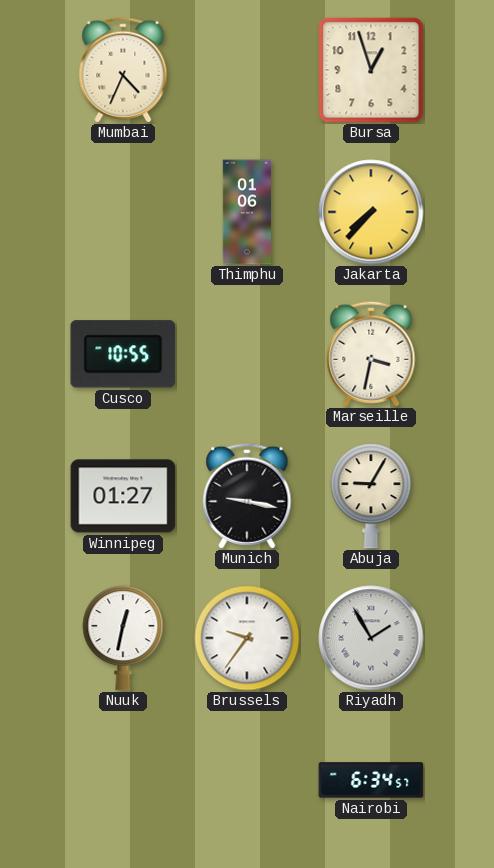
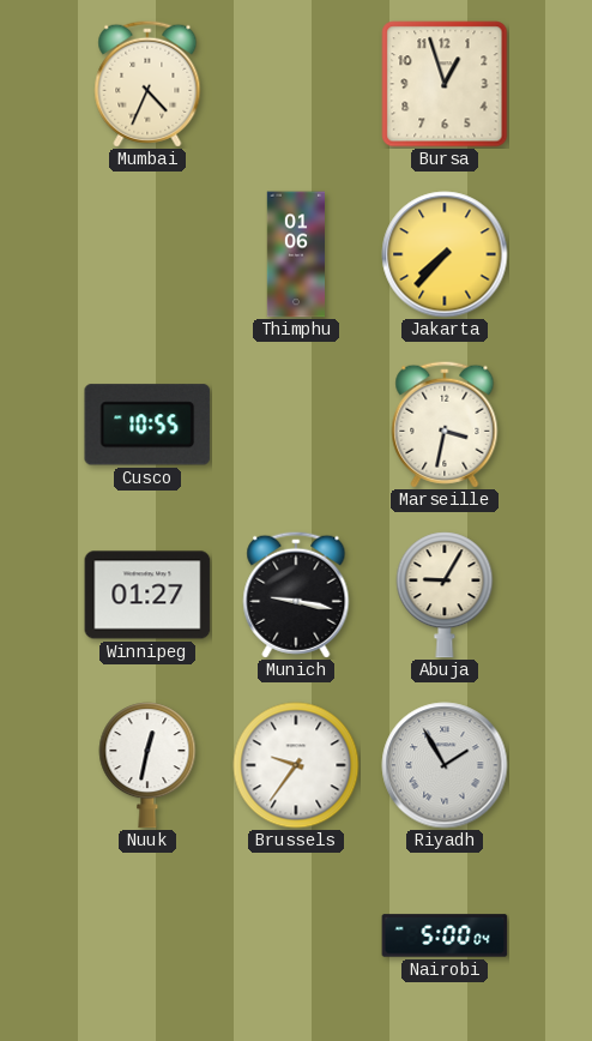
Nairobi: 6:34 -> 5:00 (445, 935)
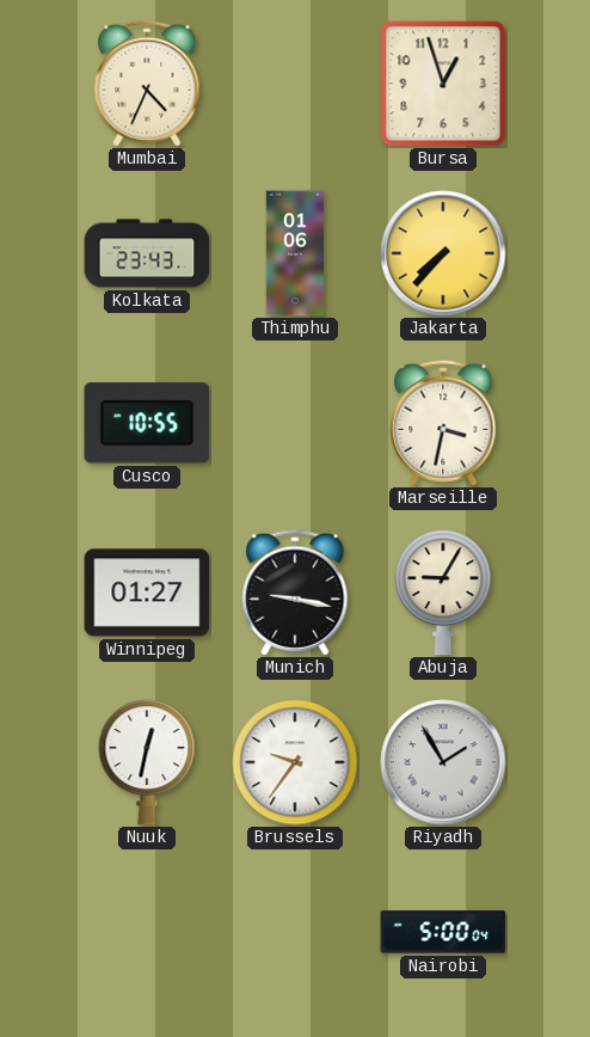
Kolkata: none -> 23:43 (147, 253)
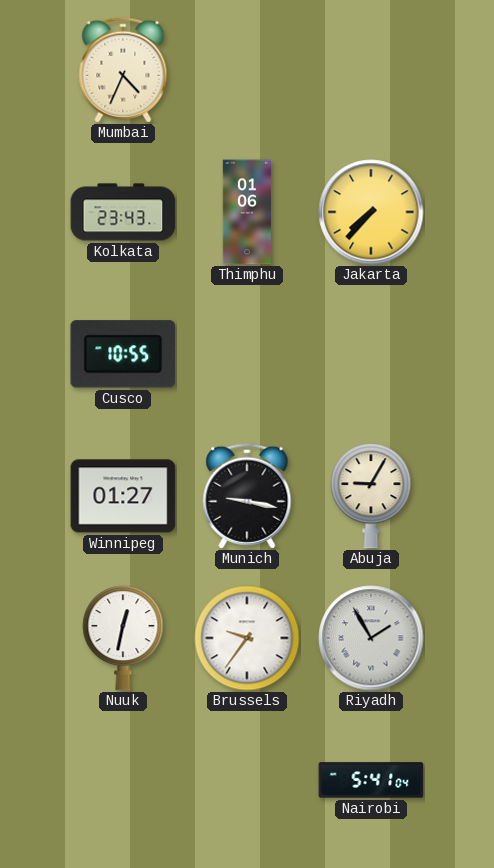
Bursa: 12:57 -> none (443, 84)
Marseille: 3:32 -> none (443, 423)
Nairobi: 5:00 -> 5:41 (371, 780)
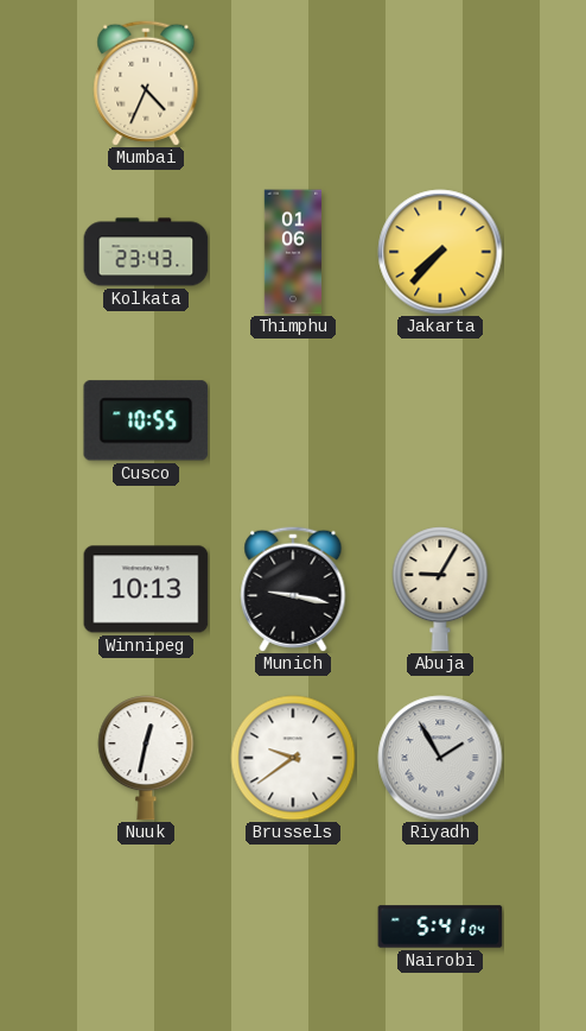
Winnipeg: 01:27 -> 10:13 (146, 589)
Brussels: 9:36 -> 9:39 (293, 758)
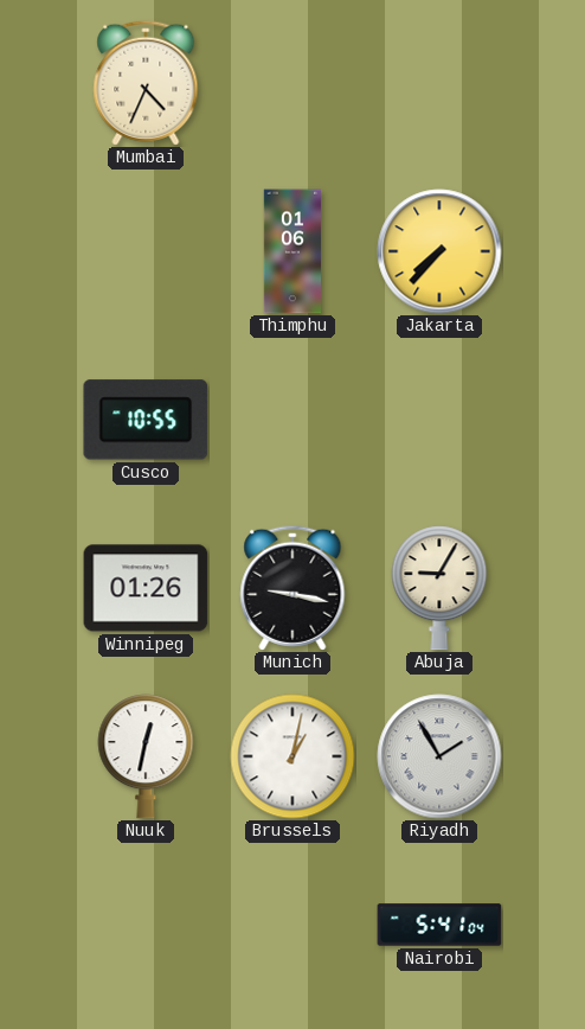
Kolkata: 23:43 -> none (146, 252)
Winnipeg: 10:13 -> 01:26 (146, 588)
Brussels: 9:39 -> 1:02 (292, 756)
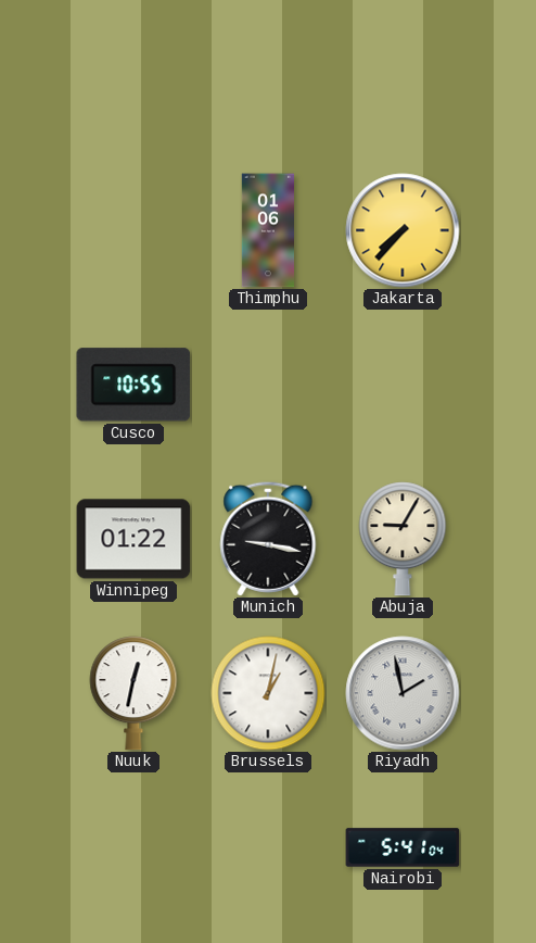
Mumbai: 4:34 -> none (146, 83)
Winnipeg: 01:26 -> 01:22 (133, 539)
Riyadh: 1:55 -> 1:58 (403, 693)
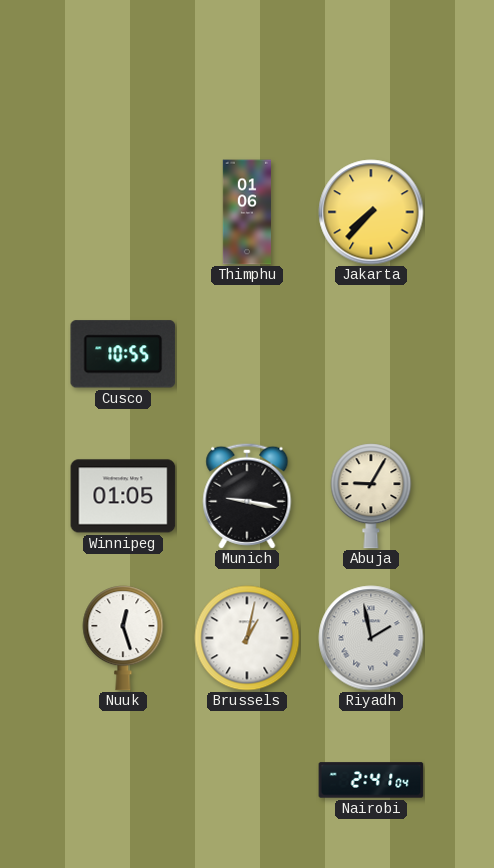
Winnipeg: 01:22 -> 01:05 (123, 496)
Nuuk: 12:32 -> 12:27 (123, 638)
Nairobi: 5:41 -> 2:41 (371, 780)
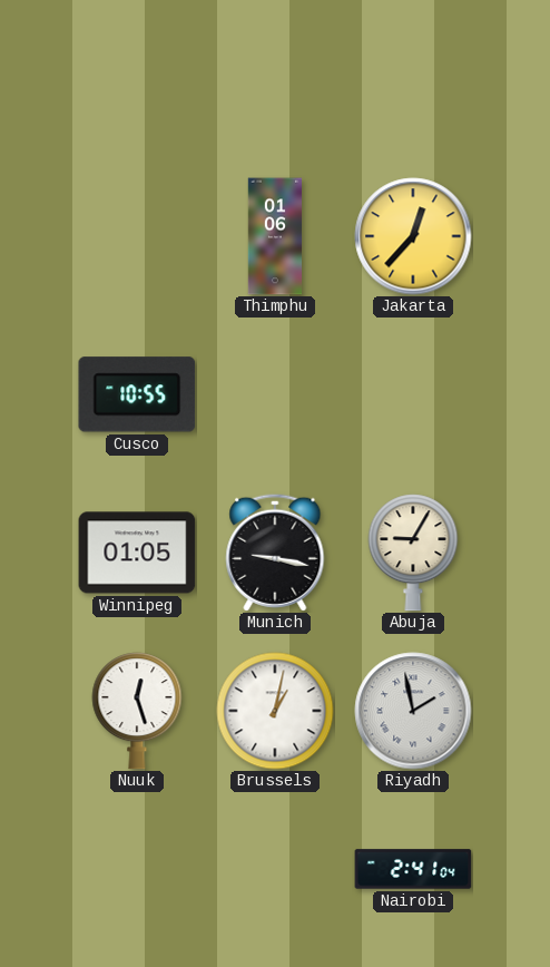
Jakarta: 7:37 -> 12:37 (413, 236)
